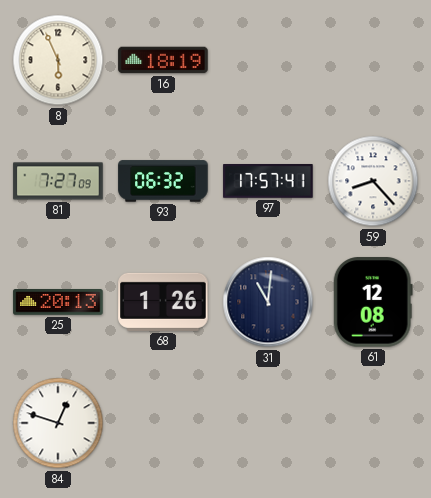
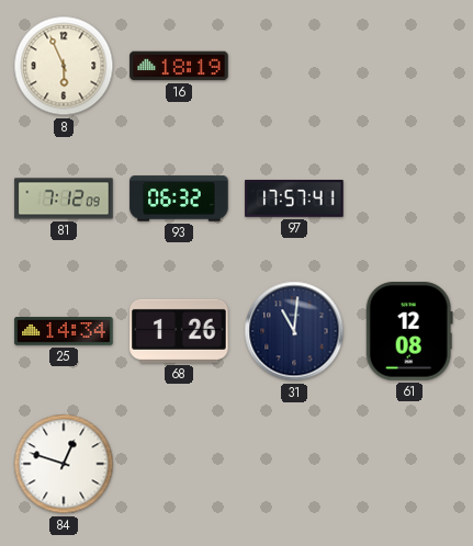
81: 7:27 -> 7:12 (64, 198)
59: 8:23 -> none (373, 181)
25: 20:13 -> 14:34 (64, 332)
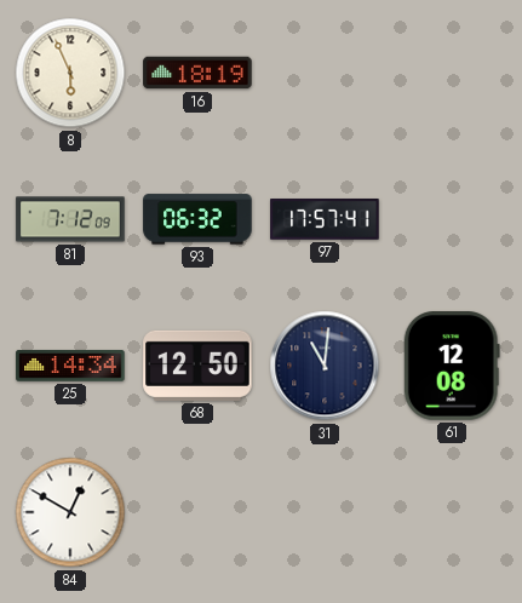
68: 1:26 -> 12:50 (197, 366)
84: 12:48 -> 12:50 (70, 512)
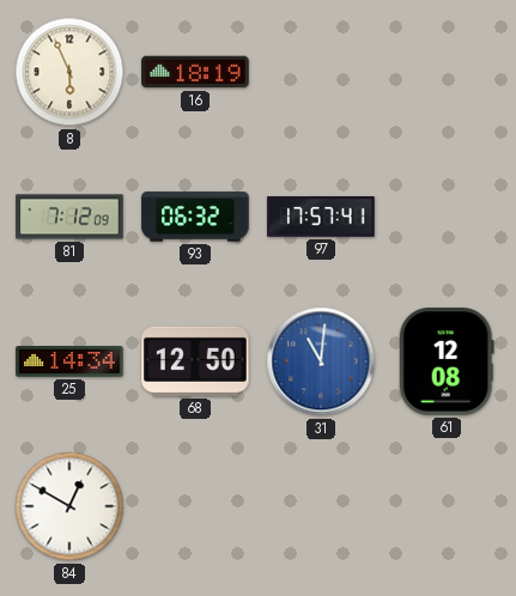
31 dial: navy -> blue (321, 361)
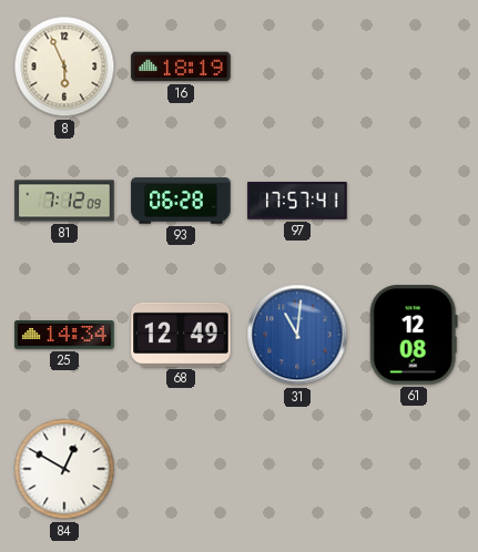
93: 06:32 -> 06:28 (181, 201)
68: 12:50 -> 12:49 (181, 335)
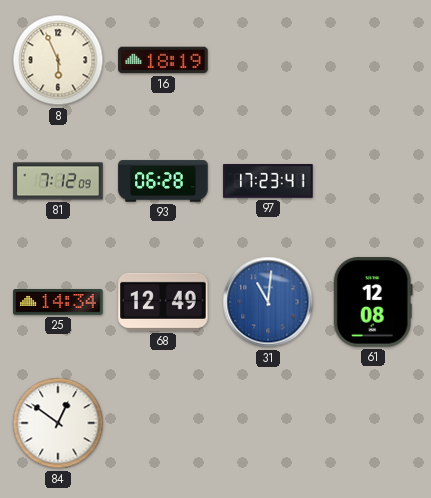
97: 17:57 -> 17:23 (268, 182)
84: 12:50 -> 12:51 (58, 423)
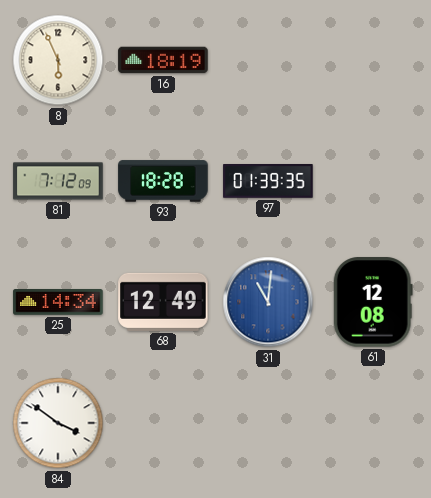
93: 06:28 -> 18:28 (163, 181)
97: 17:23 -> 01:39 (268, 182)
84: 12:51 -> 3:51 (58, 423)
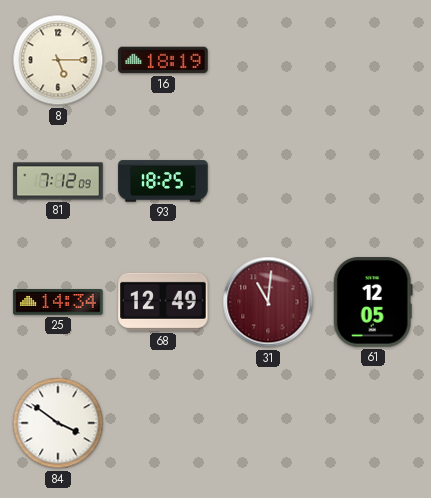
8: 5:56 -> 5:15 (58, 60)
93: 18:28 -> 18:25 (163, 181)
97: 01:39 -> none (268, 182)
31 dial: blue -> burgundy (268, 302)
61: 12:08 -> 12:05 (373, 302)
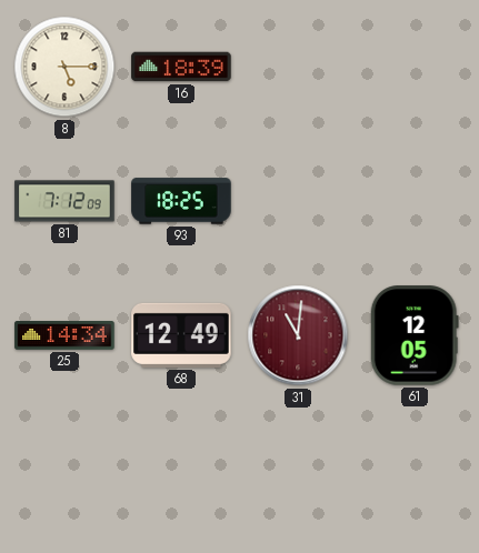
16: 18:19 -> 18:39 (181, 67)
84: 3:51 -> none (58, 423)
